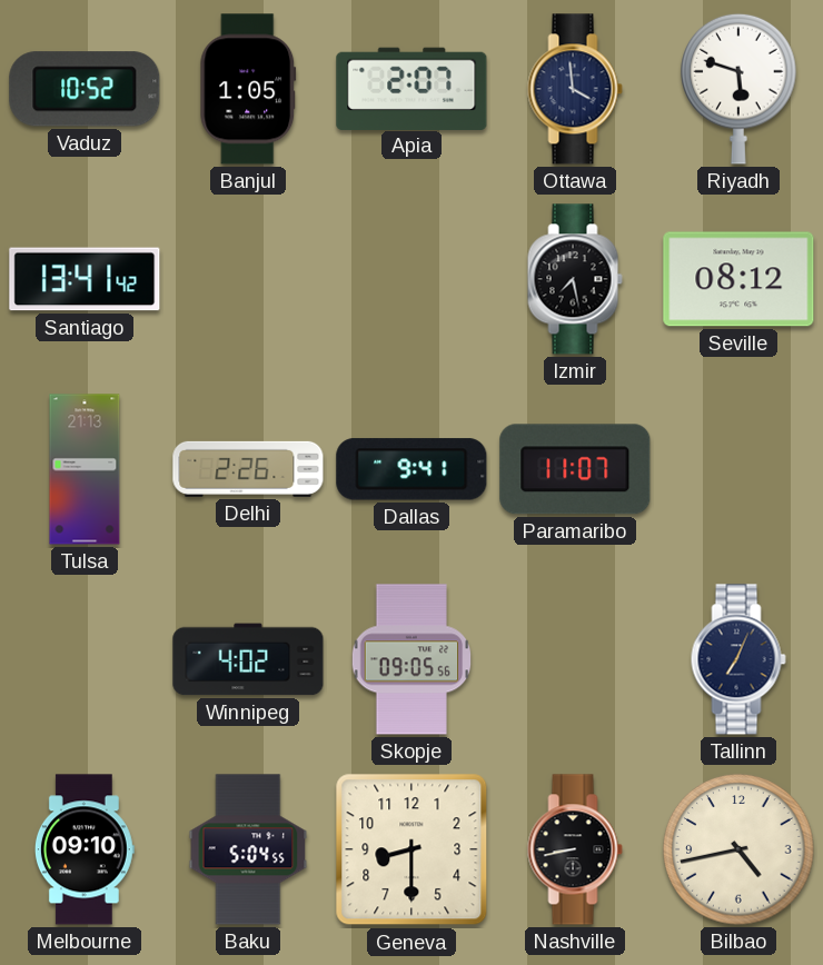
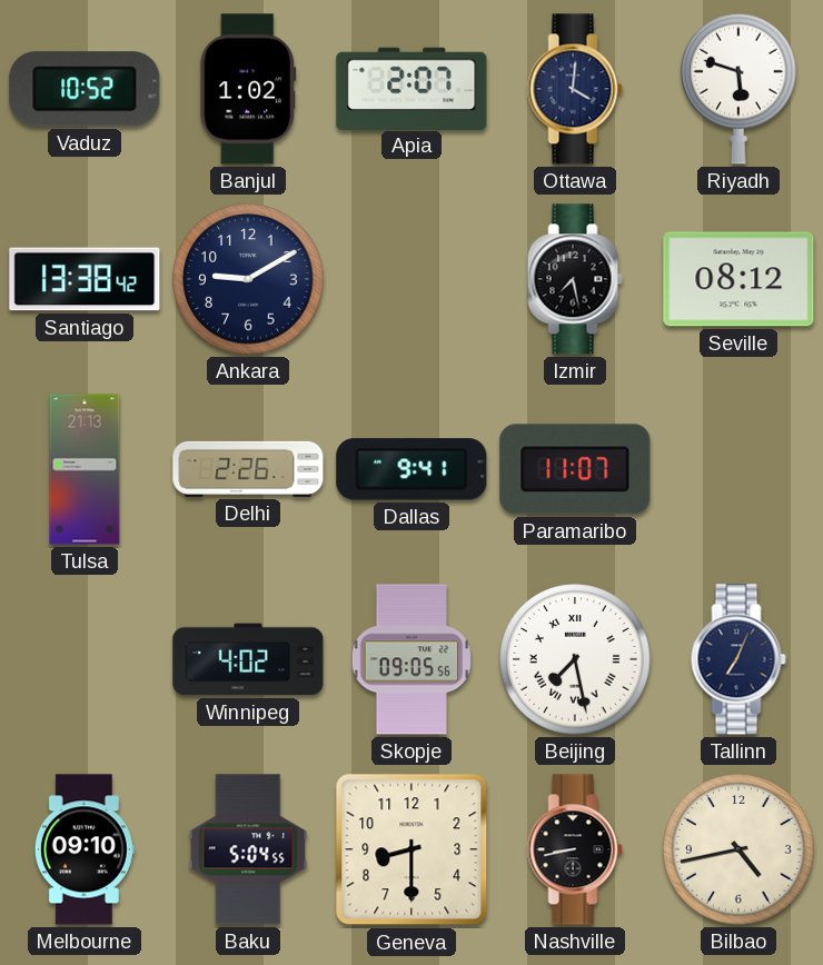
Banjul: 1:05 -> 1:02 (248, 89)
Ottawa: 3:59 -> 4:01 (575, 89)
Santiago: 13:41 -> 13:38 (85, 279)
Ankara: none -> 9:10 (248, 279)
Beijing: none -> 7:28 (575, 659)
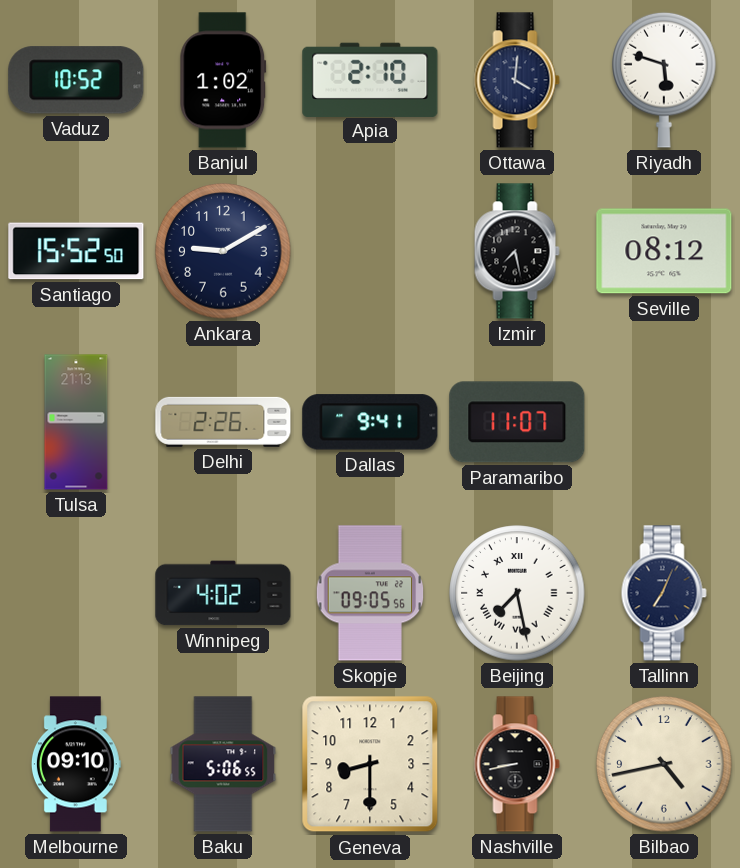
Apia: 2:07 -> 2:10 (370, 79)
Santiago: 13:38 -> 15:52 (76, 251)
Baku: 5:04 -> 5:06 (223, 764)
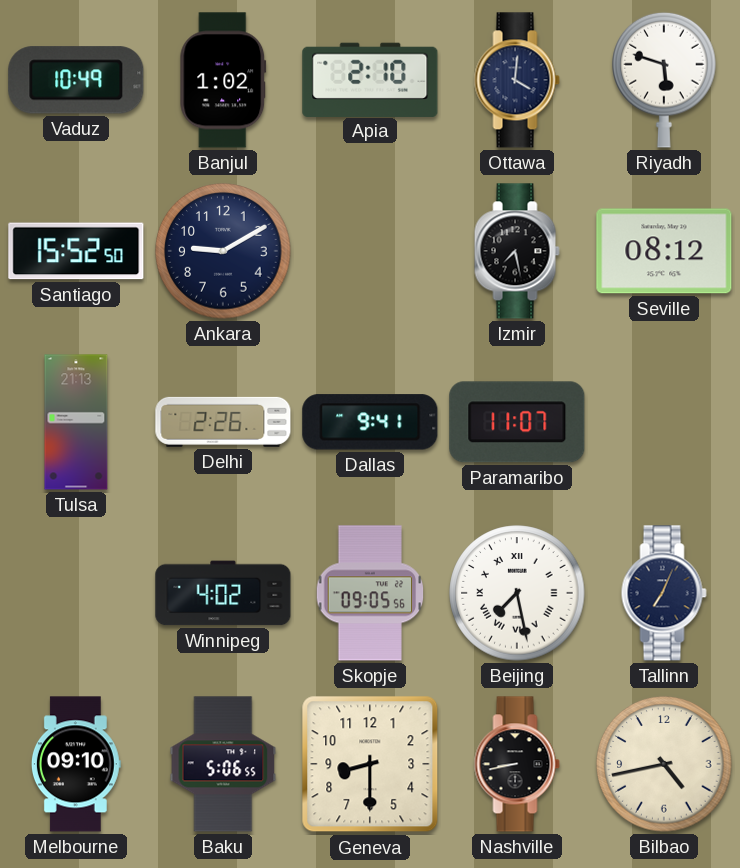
Vaduz: 10:52 -> 10:49 (76, 80)
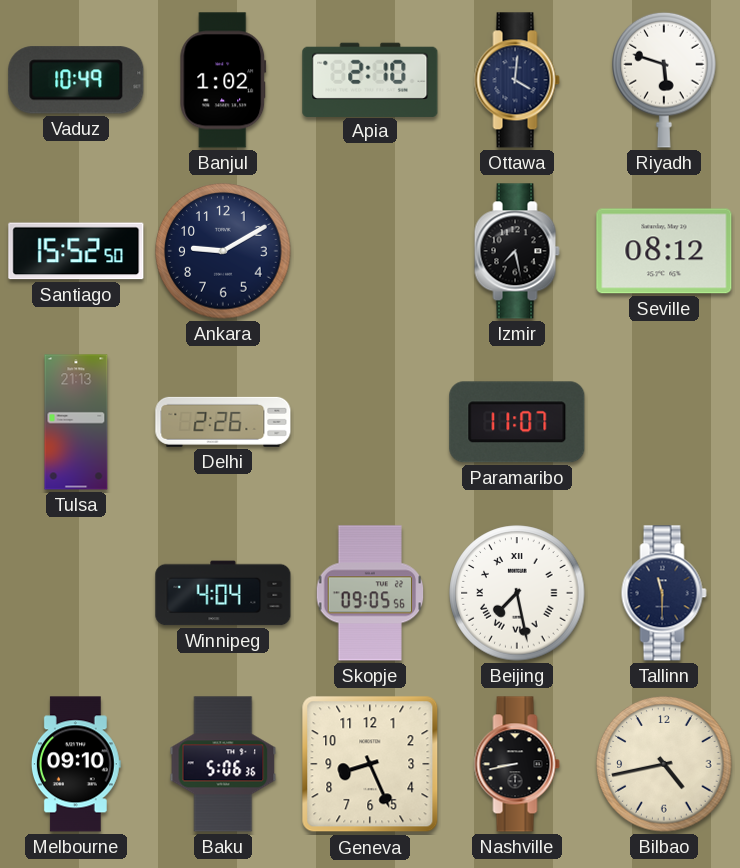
Dallas: 9:41 -> none (370, 422)
Winnipeg: 4:02 -> 4:04 (223, 593)
Tallinn: 7:04 -> 11:30 (664, 593)
Baku: 5:06:55 -> 5:06:36 (223, 764)
Geneva: 8:30 -> 8:26 (370, 764)
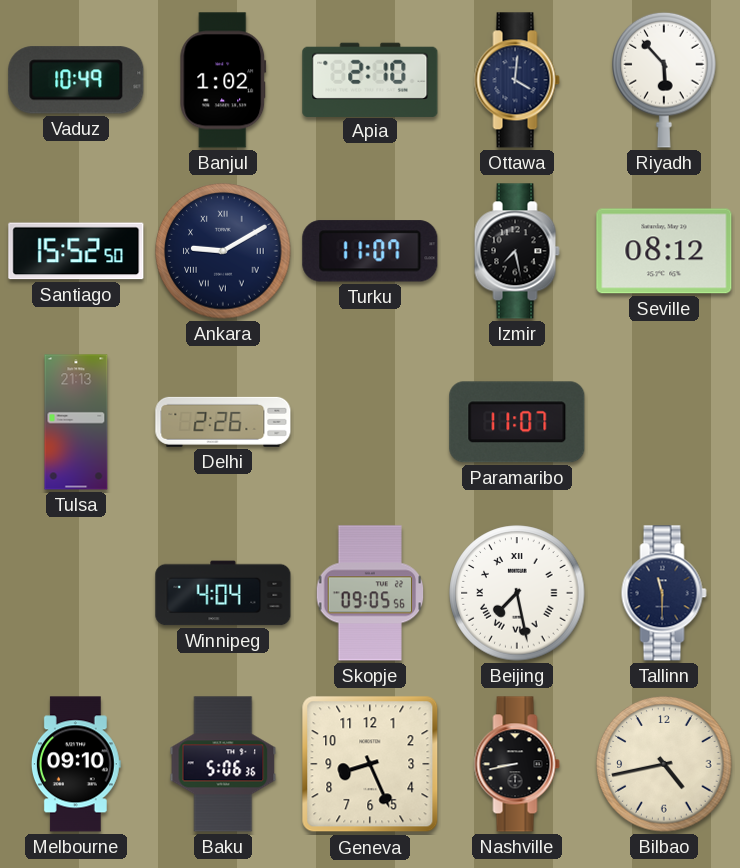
Riyadh: 5:48 -> 5:53 (664, 80)
Ankara numerals: Arabic -> Roman (223, 251)
Turku: none -> 11:07 (370, 251)
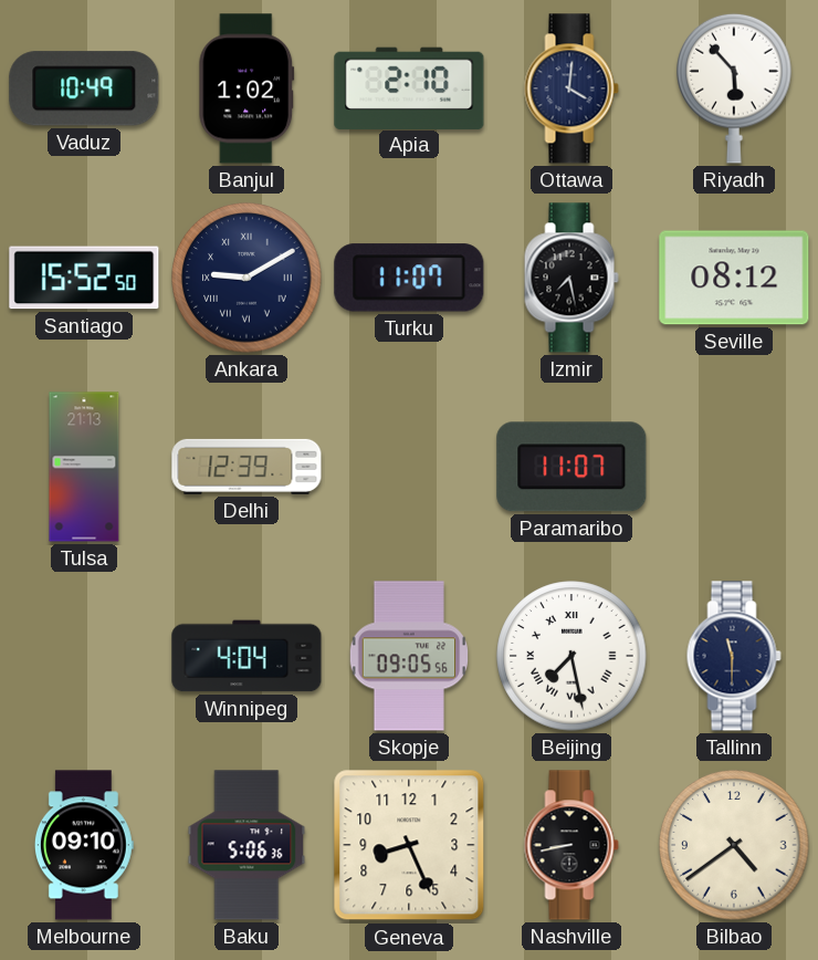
Delhi: 2:26 -> 12:39 (247, 467)
Bilbao: 4:43 -> 4:39 (734, 845)
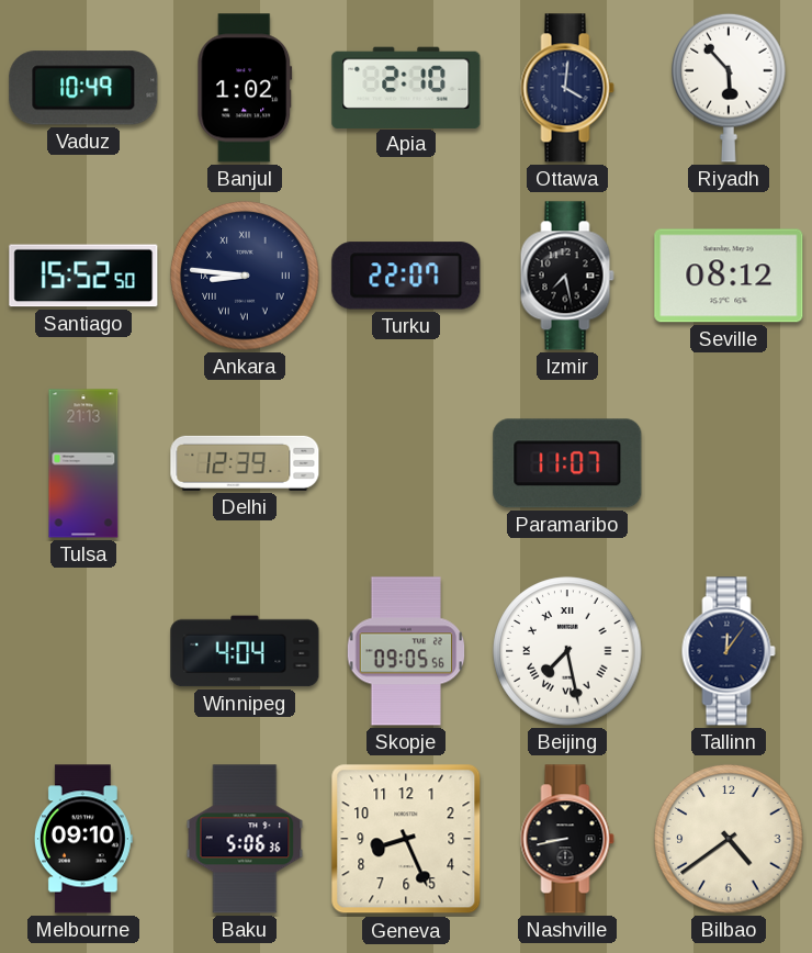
Ankara: 9:10 -> 8:46 (245, 276)
Turku: 11:07 -> 22:07 (406, 276)
Tallinn: 11:30 -> 12:06 (729, 651)
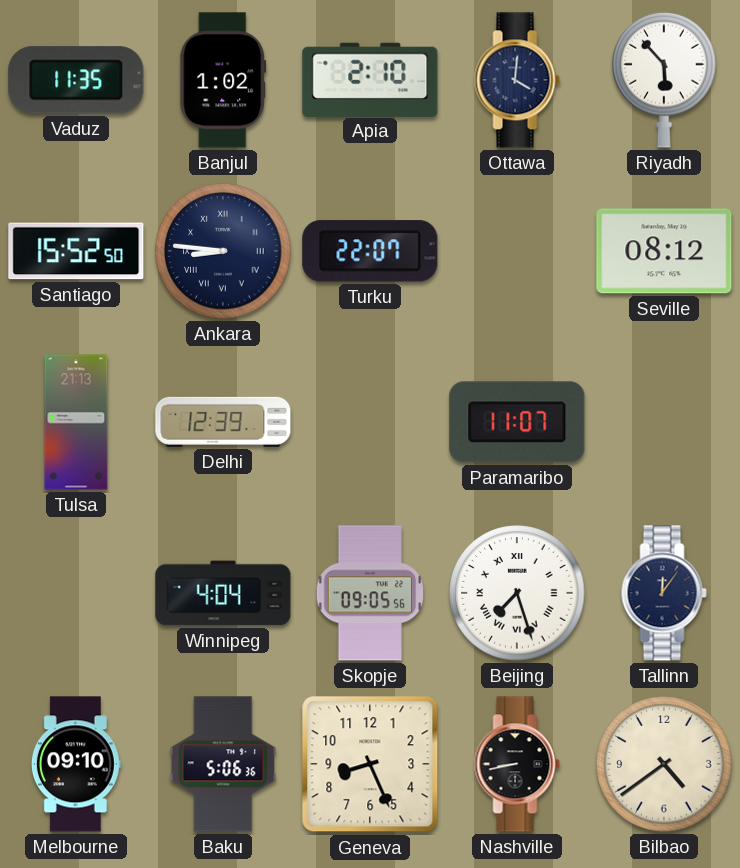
Vaduz: 10:49 -> 11:35 (76, 80)
Izmir: 7:28 -> none (567, 276)
Beijing: 7:28 -> 7:27 (517, 593)
